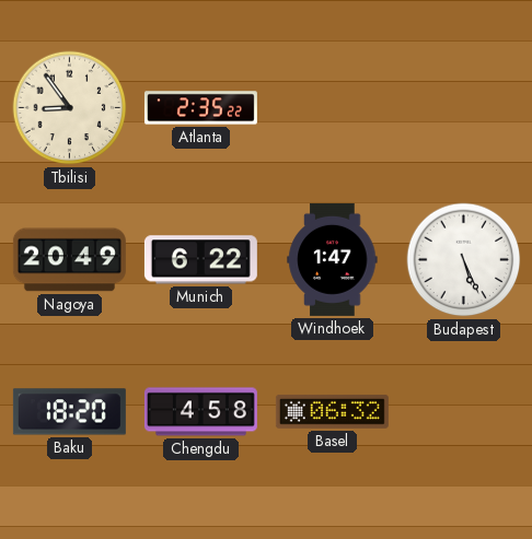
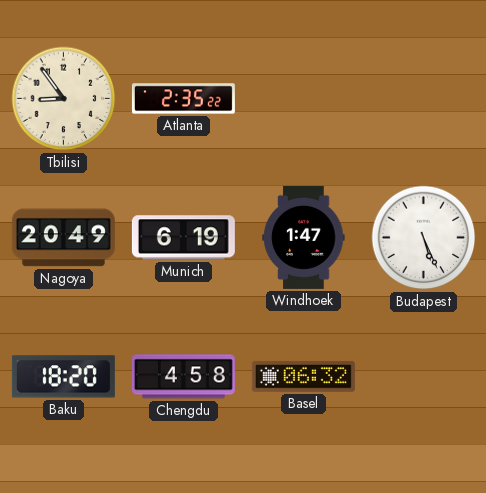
Munich: 6:22 -> 6:19 (183, 238)
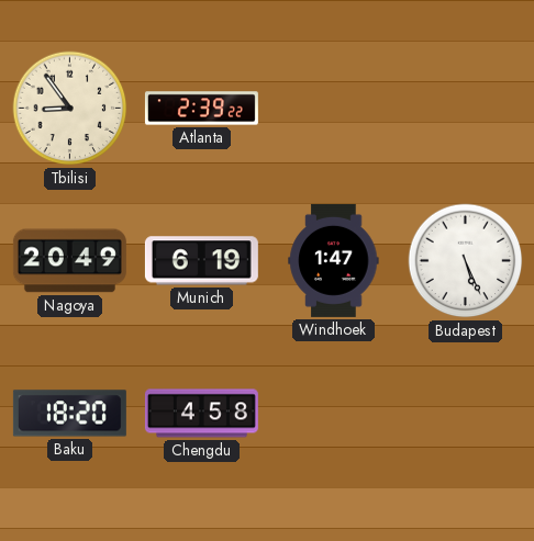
Atlanta: 2:35 -> 2:39 (201, 109)
Basel: 06:32 -> none (303, 377)
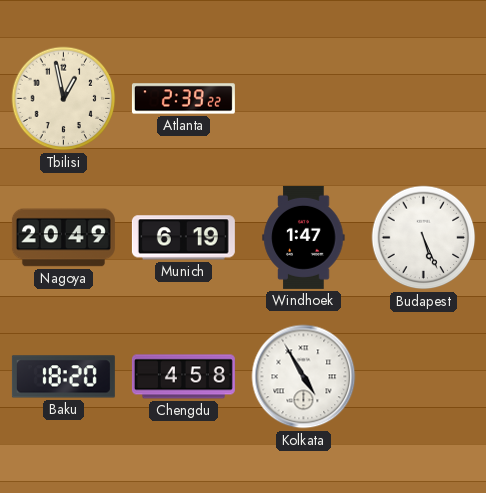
Tbilisi: 8:54 -> 12:58 (64, 99)
Kolkata: none -> 4:55 (304, 377)
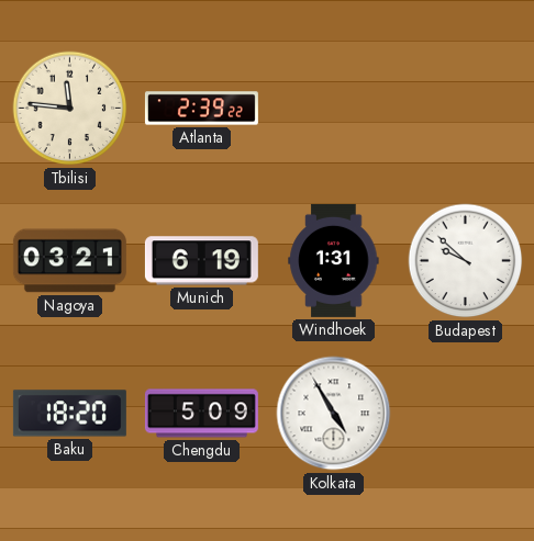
Tbilisi: 12:58 -> 11:46 (70, 109)
Nagoya: 20:49 -> 03:21 (69, 261)
Windhoek: 1:47 -> 1:31 (334, 260)
Budapest: 5:26 -> 9:52 (466, 261)
Chengdu: 4:58 -> 5:09 (201, 414)
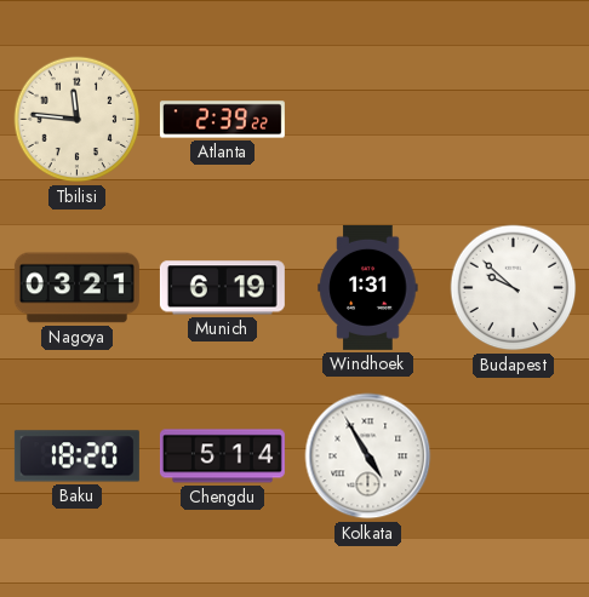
Chengdu: 5:09 -> 5:14 (222, 457)
